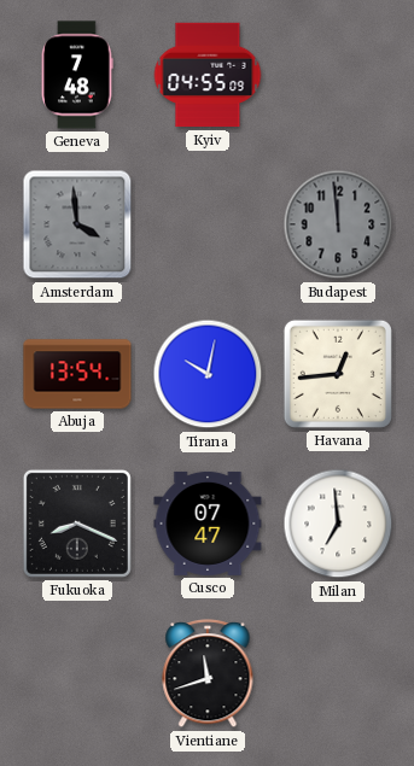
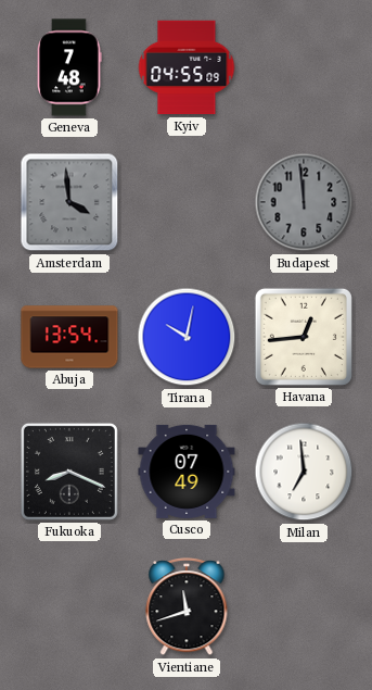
Cusco: 07:47 -> 07:49 (187, 472)
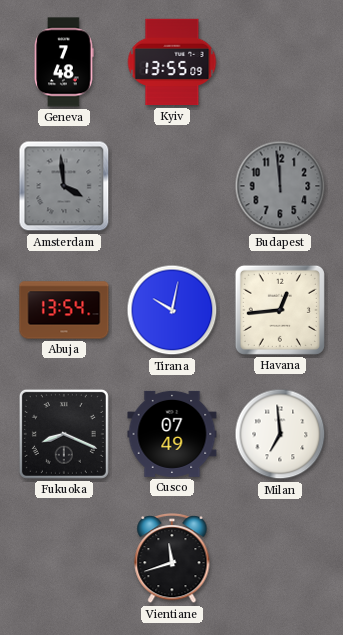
Kyiv: 04:55 -> 13:55 (172, 62)
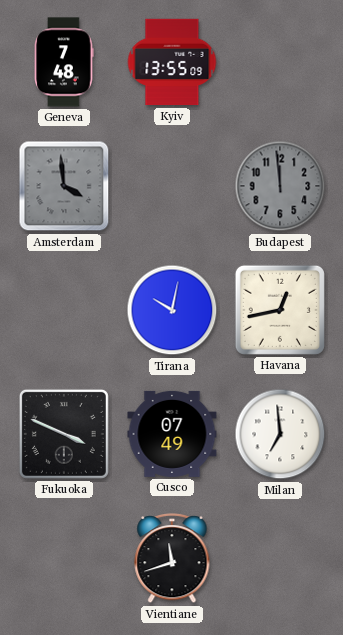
Abuja: 13:54 -> none (64, 310)
Havana: 12:44 -> 12:43 (280, 310)
Fukuoka: 8:19 -> 3:49 (64, 434)
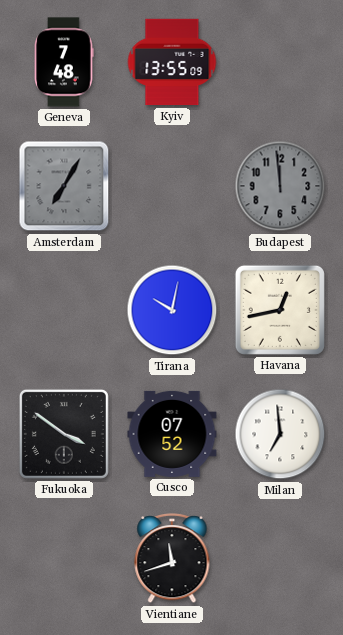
Amsterdam: 3:59 -> 7:05 (64, 186)
Fukuoka: 3:49 -> 3:51 (64, 434)
Cusco: 07:49 -> 07:52 (172, 434)
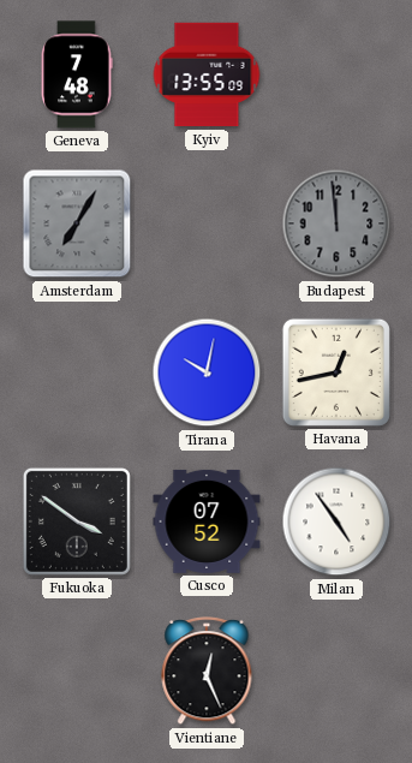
Milan: 6:59 -> 4:54 (336, 521)
Vientiane: 11:42 -> 12:26 (207, 672)
